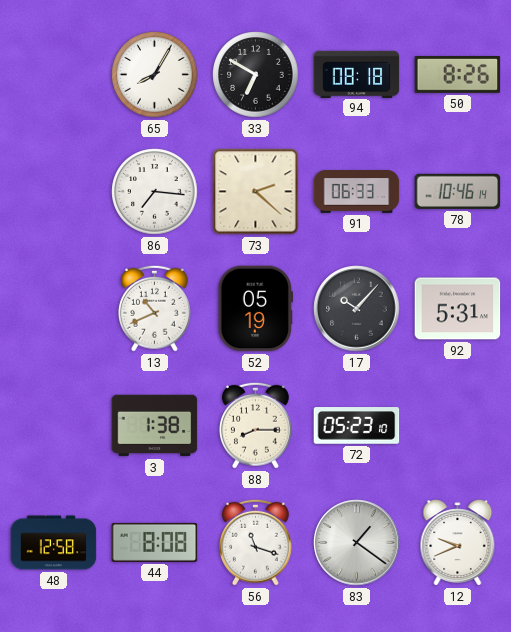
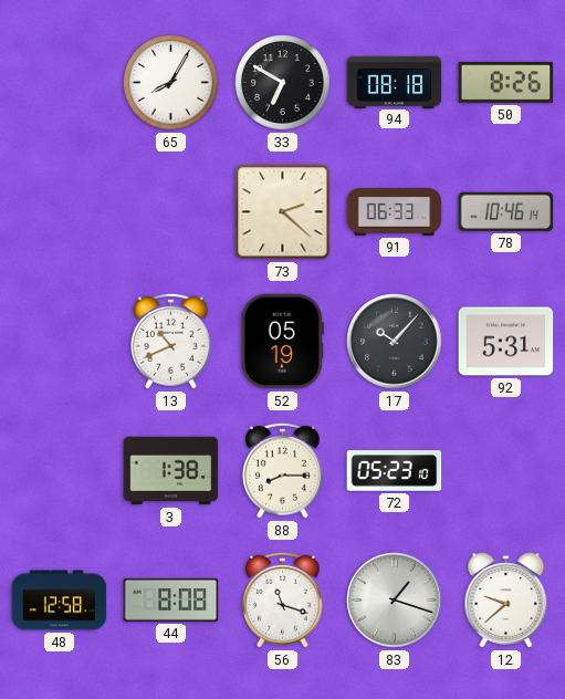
86: 7:16 -> none (155, 192)
83: 1:21 -> 1:18 (395, 601)
12: 9:41 -> 9:38 (506, 601)
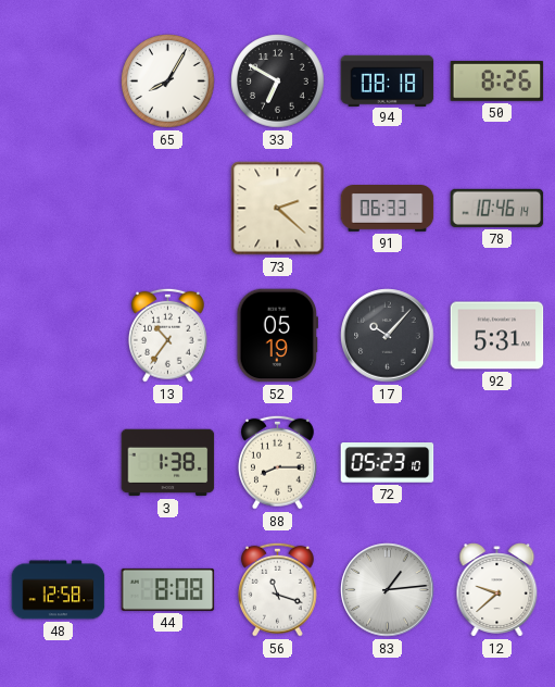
13: 10:41 -> 10:36 (167, 335)
83: 1:18 -> 1:14 (388, 590)
